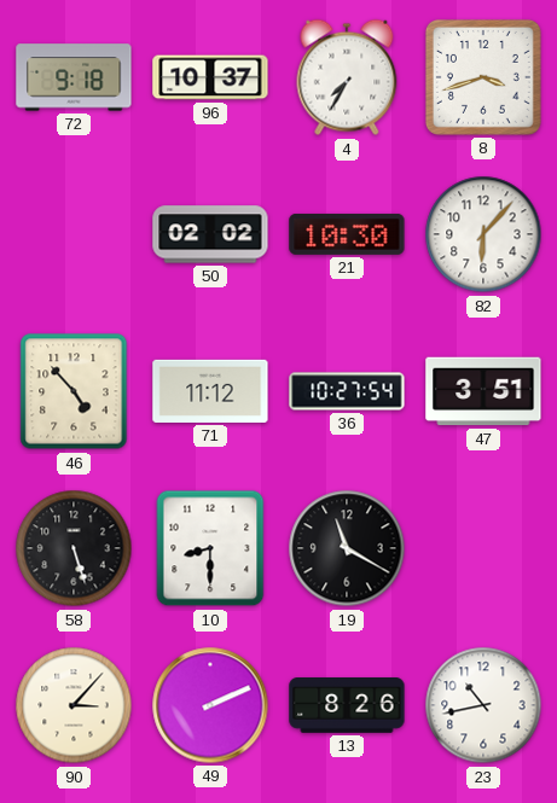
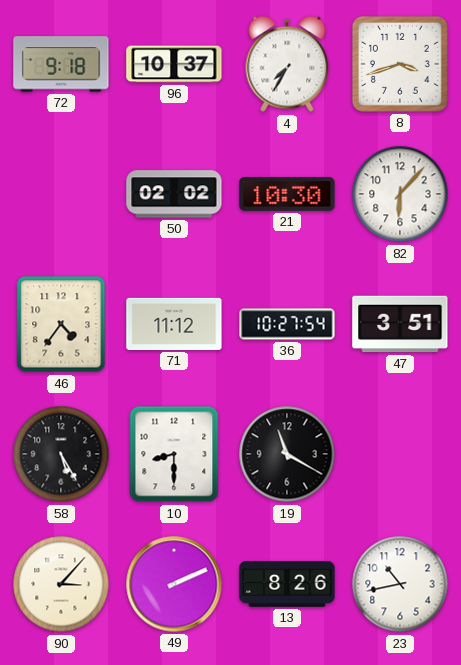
46: 4:53 -> 4:36 (61, 324)
58: 5:27 -> 5:25 (61, 454)
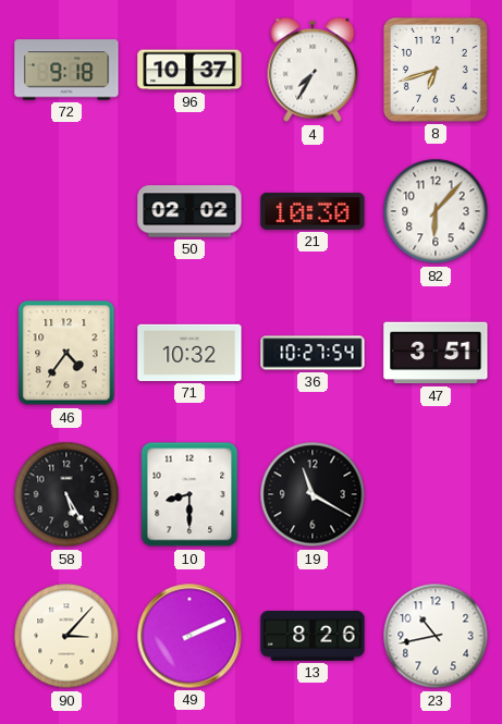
8: 3:42 -> 6:42 (436, 70)
71: 11:12 -> 10:32 (189, 353)
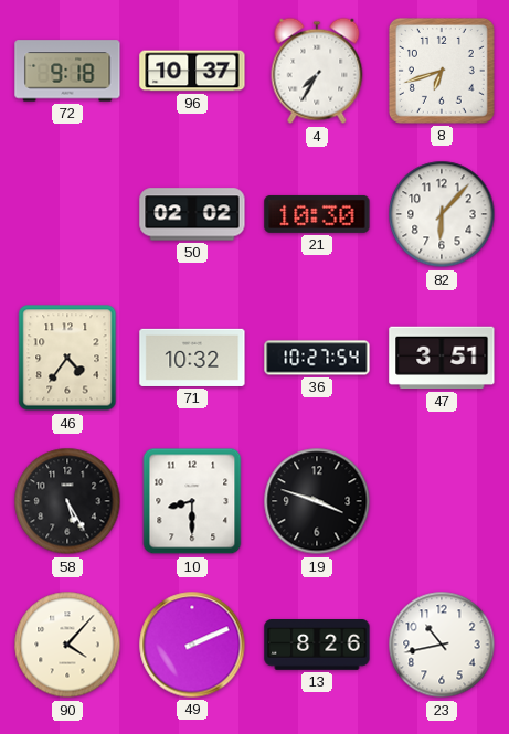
19: 11:20 -> 3:48 (317, 501)
90: 3:07 -> 4:07 (67, 645)
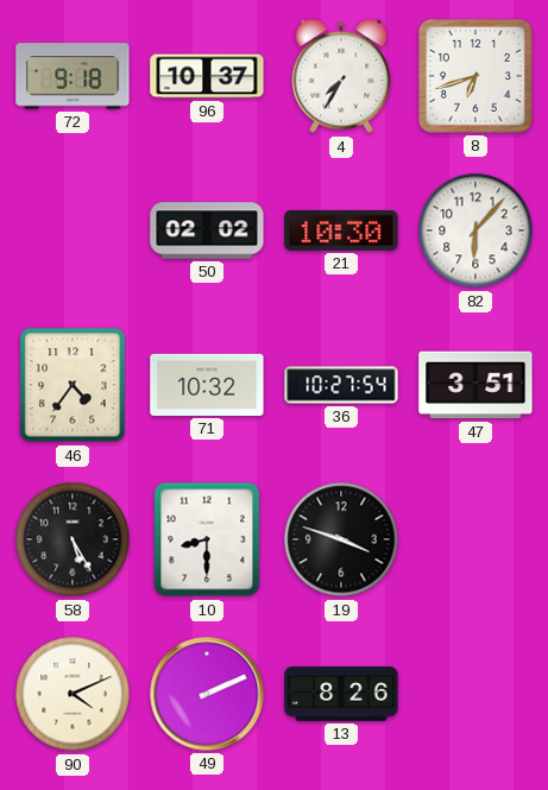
90: 4:07 -> 4:11 (73, 694)
23: 10:43 -> none (442, 645)
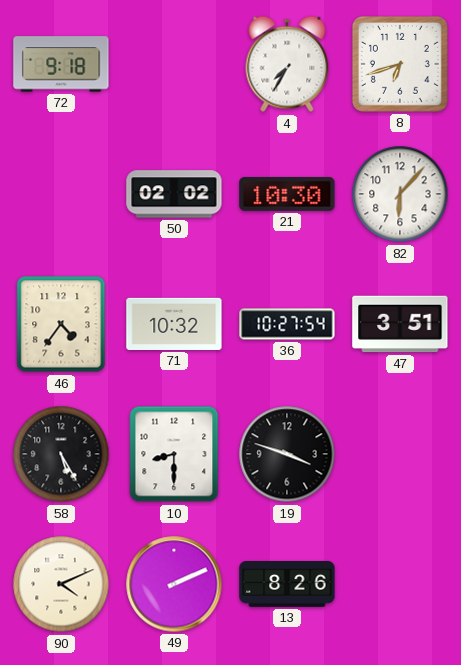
96: 10:37 -> none (207, 76)
